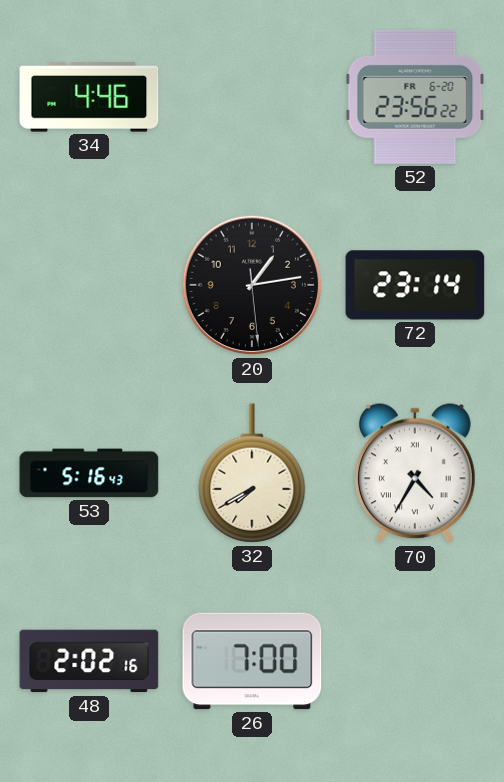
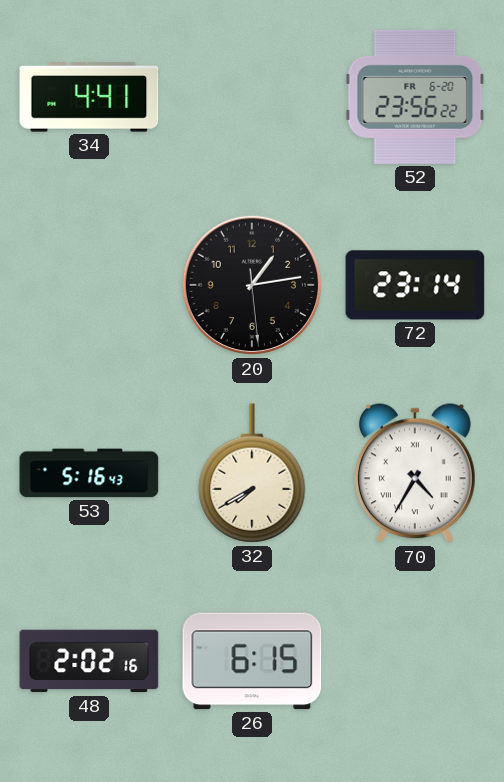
34: 4:46 -> 4:41 (89, 97)
26: 7:00 -> 6:15 (252, 661)
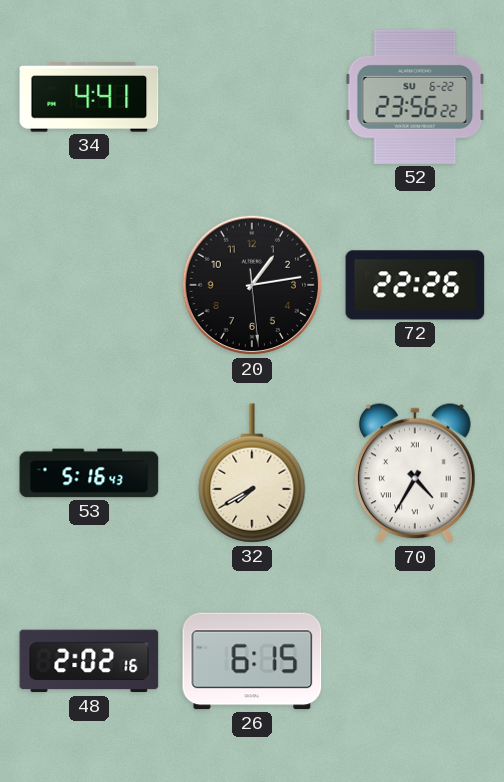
52 date: FR 6-20 -> SU 6-22 (415, 97)
72: 23:14 -> 22:26 (415, 285)
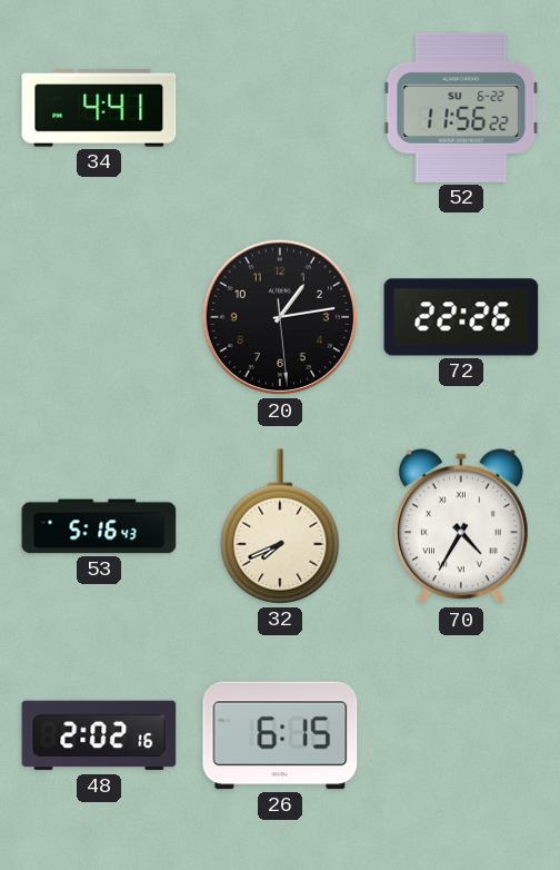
52: 23:56 -> 11:56 (461, 108)
32: 7:40 -> 7:41 (280, 526)
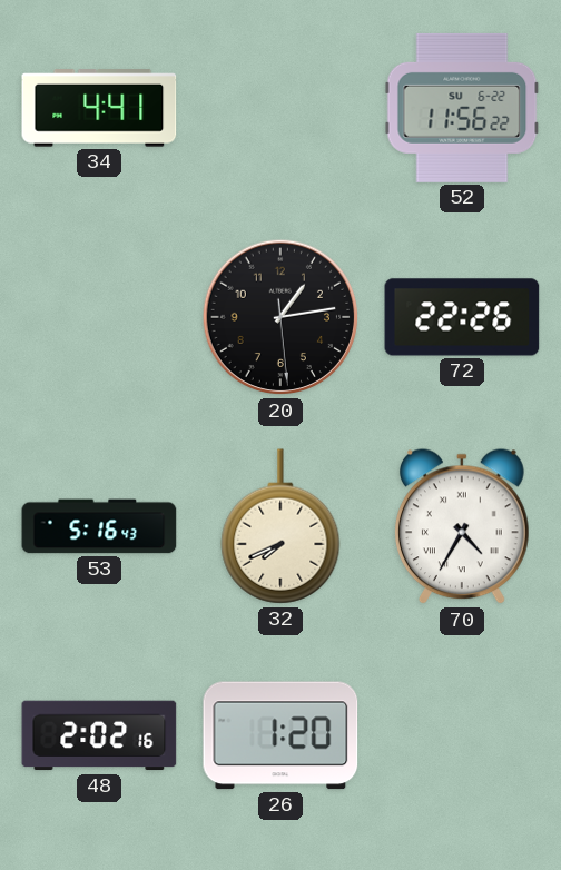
26: 6:15 -> 1:20 (280, 735)
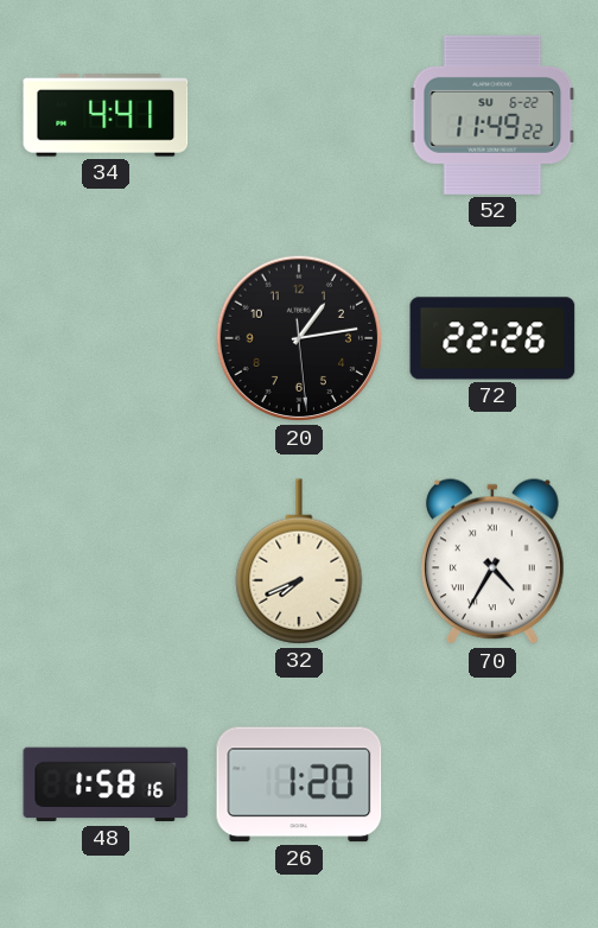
52: 11:56 -> 11:49 (492, 115)
53: 5:16 -> none (99, 526)
48: 2:02 -> 1:58 (106, 784)
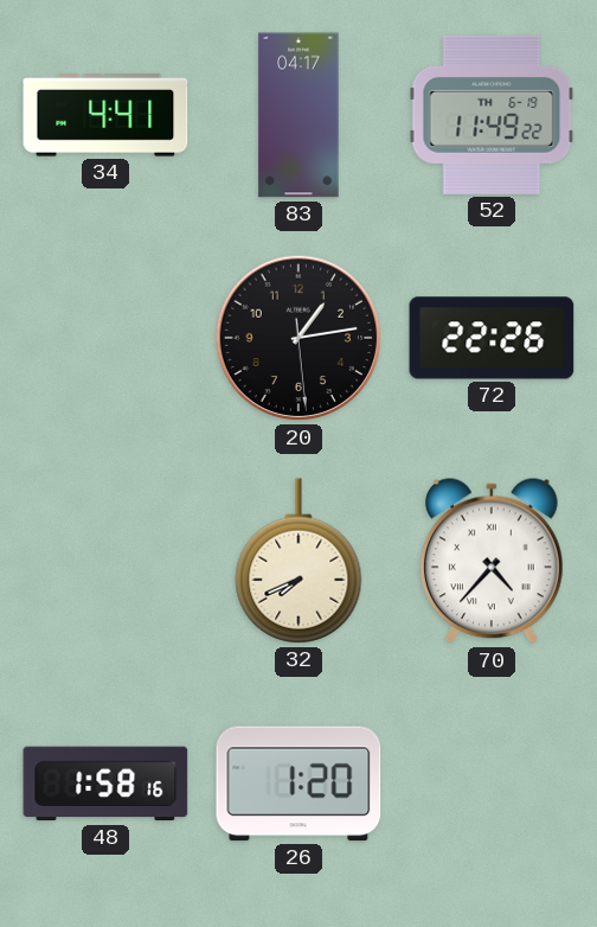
83: none -> 04:17 (298, 115)
52 date: SU 6-22 -> TH 6-19 (492, 115)
70: 4:35 -> 4:37 (492, 562)
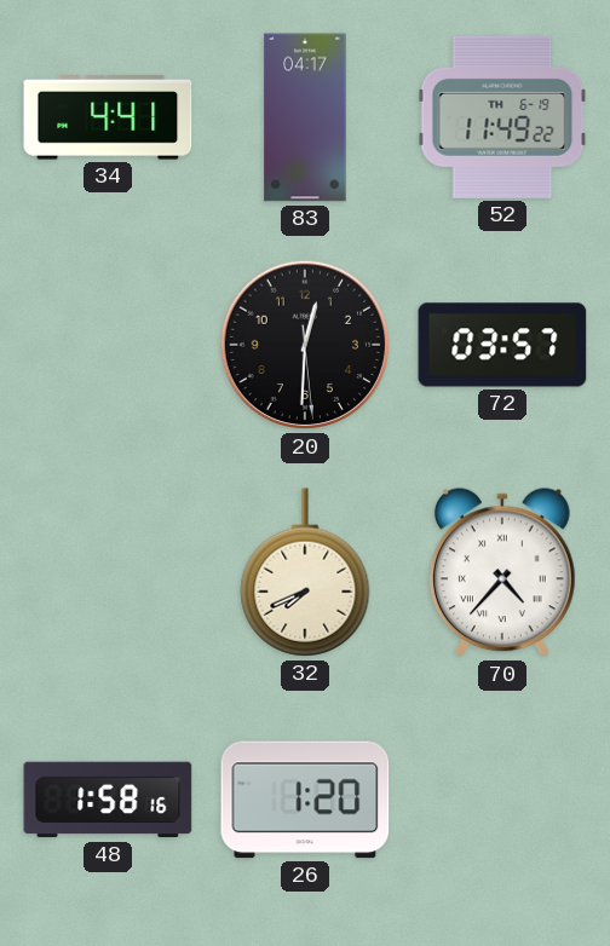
20: 1:13 -> 12:30 (305, 345)
72: 22:26 -> 03:57 (502, 345)
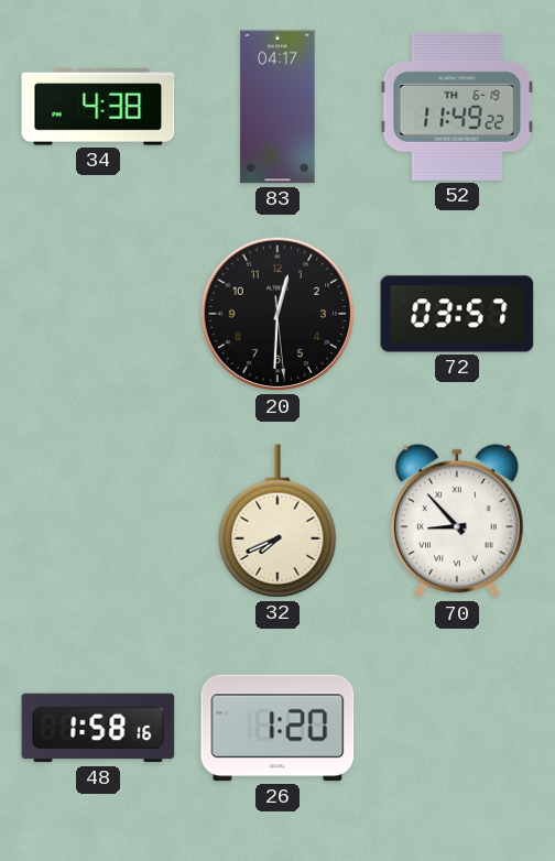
34: 4:41 -> 4:38 (98, 107)
70: 4:37 -> 8:53 (457, 522)
